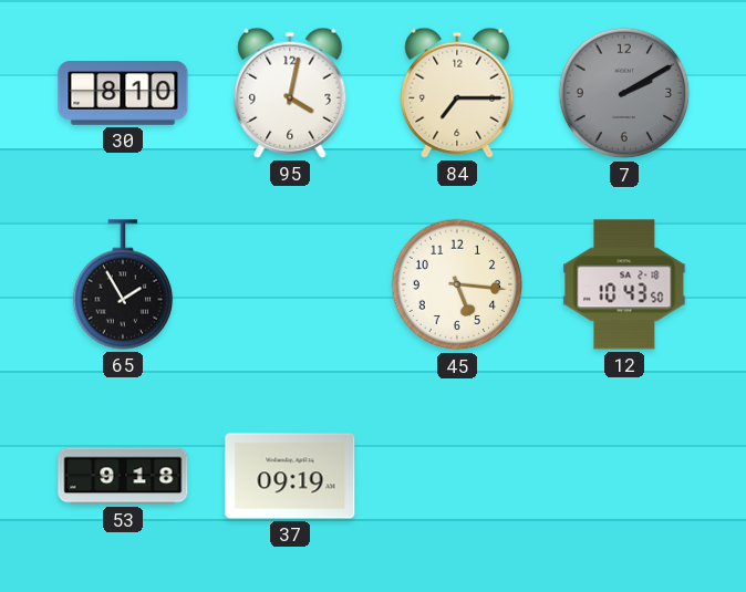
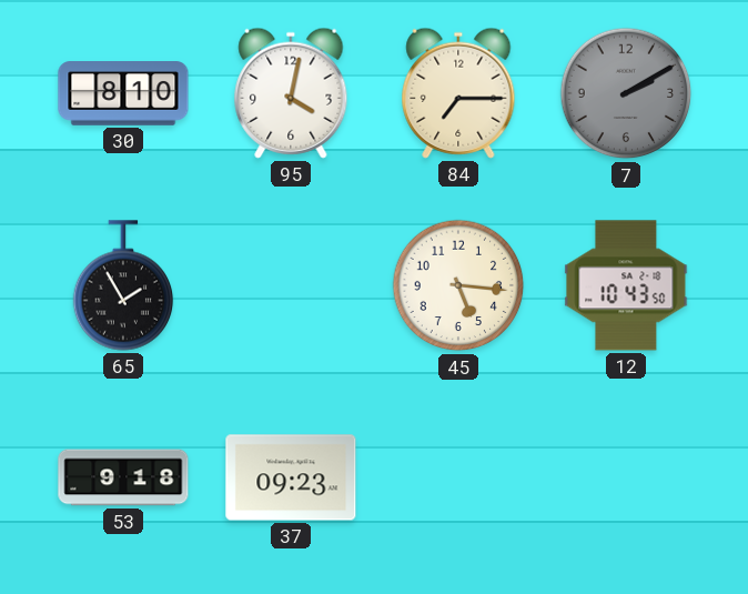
37: 09:19 -> 09:23 (291, 477)
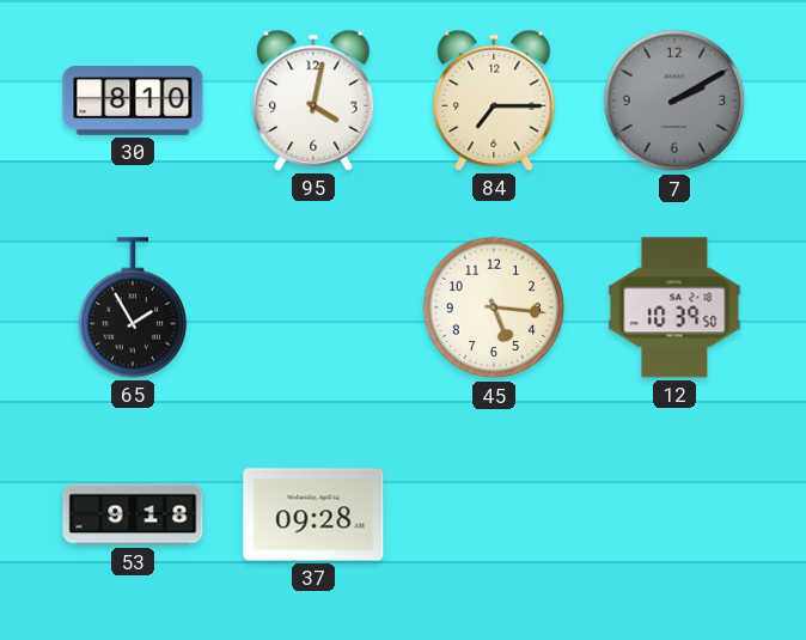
12: 10:43 -> 10:39 (674, 307)
37: 09:23 -> 09:28 (313, 514)
